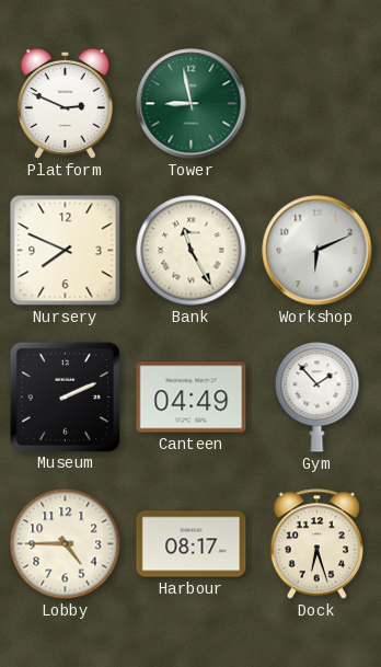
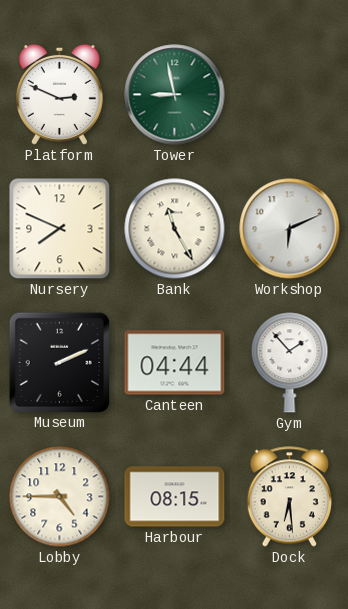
Canteen: 04:49 -> 04:44 (175, 363)
Harbour: 08:17 -> 08:15 (175, 497)
Dock: 6:27 -> 6:29 (289, 497)
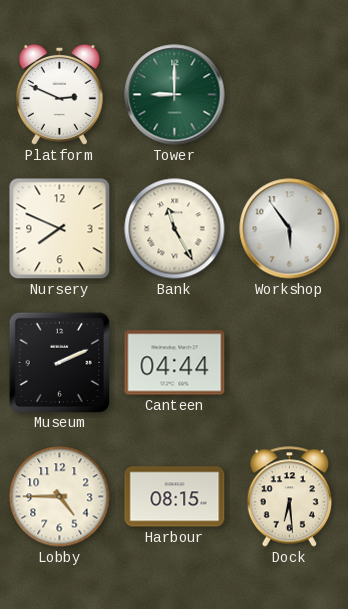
Tower: 8:58 -> 9:00 (175, 95)
Workshop: 6:11 -> 5:54 (290, 229)
Gym: 1:53 -> none (290, 363)
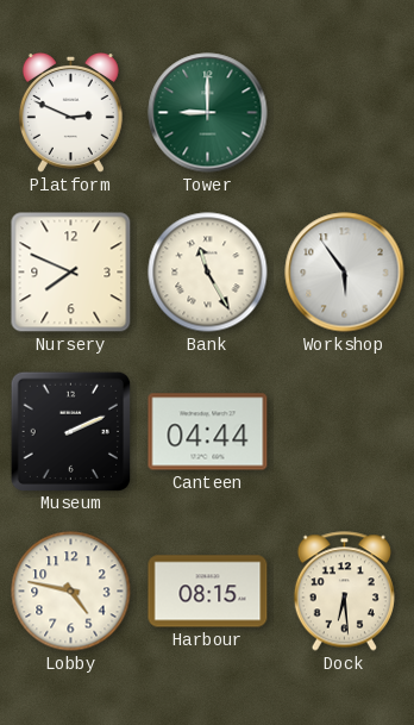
Lobby: 4:45 -> 4:47 (71, 592)
